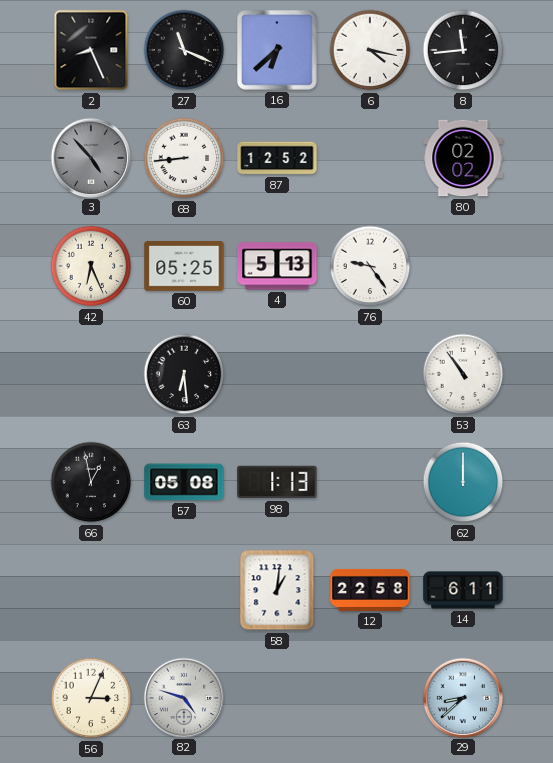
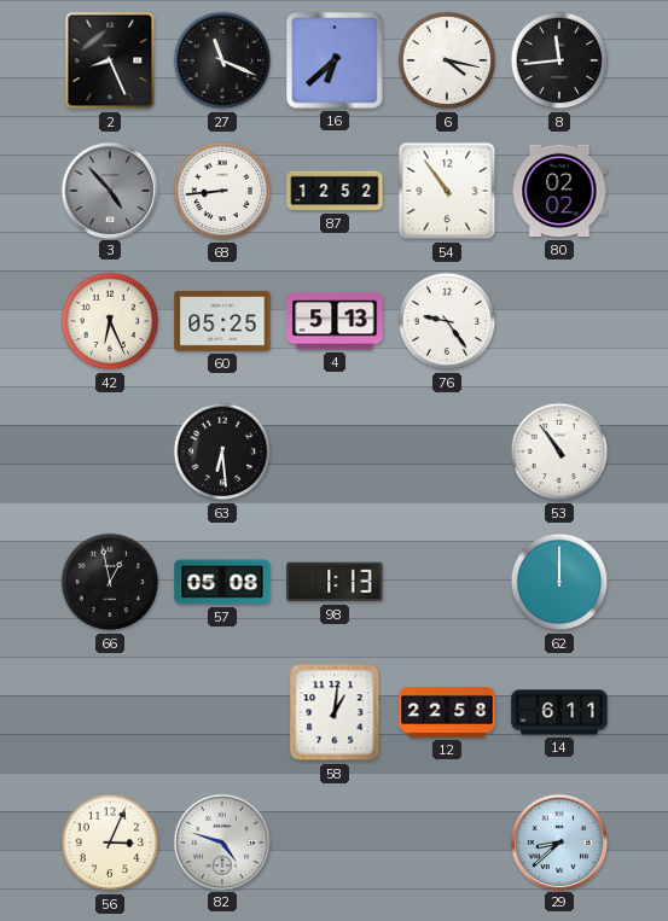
54: none -> 10:54 (447, 191)
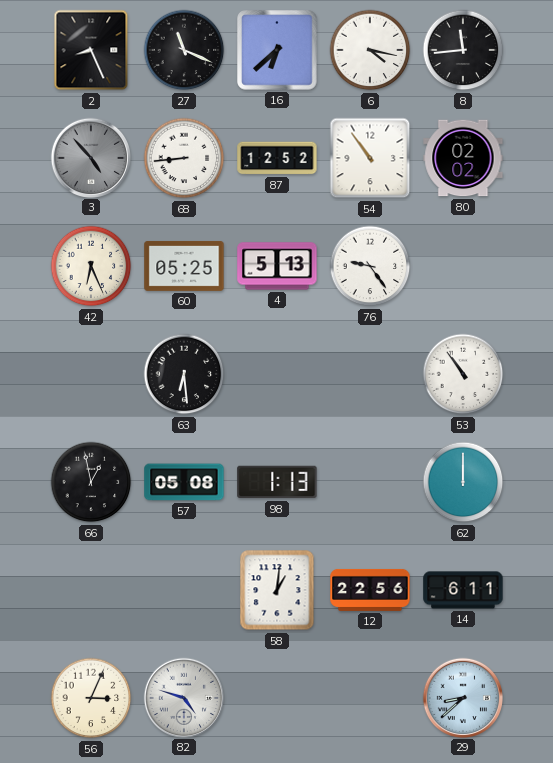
12: 22:58 -> 22:56 (370, 590)
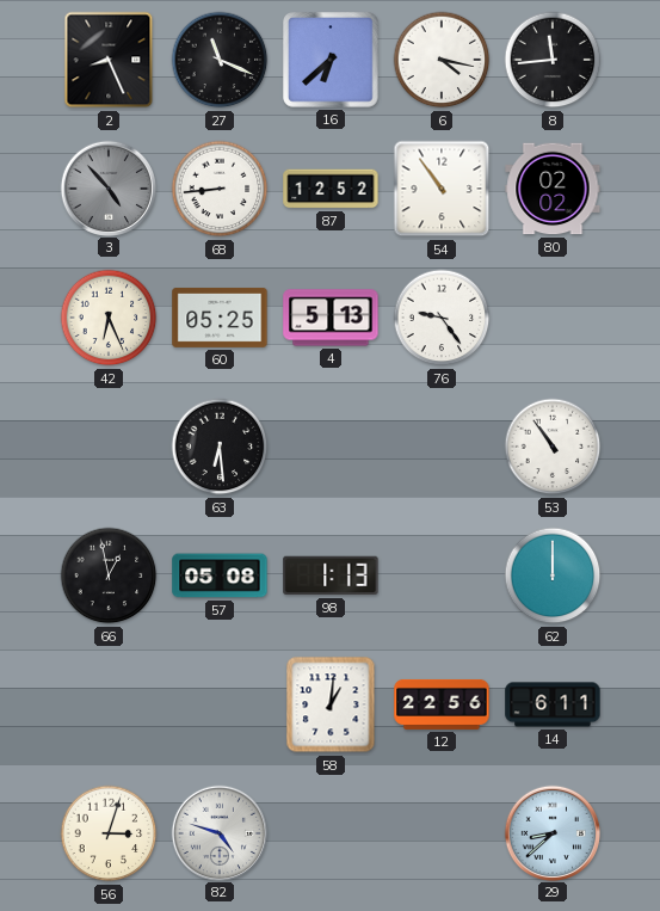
56: 3:04 -> 3:03 (109, 833)
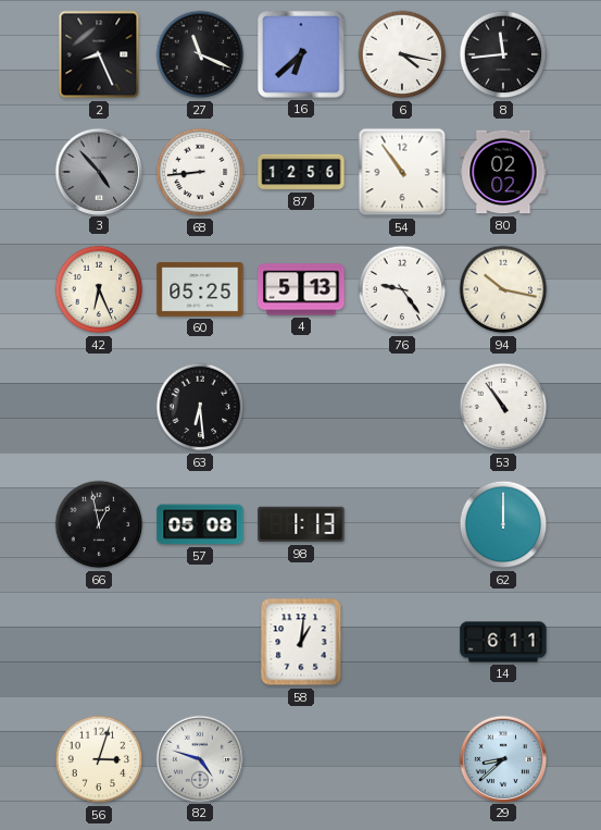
87: 12:52 -> 12:56 (301, 172)
94: none -> 10:17 (503, 289)
12: 22:56 -> none (442, 704)
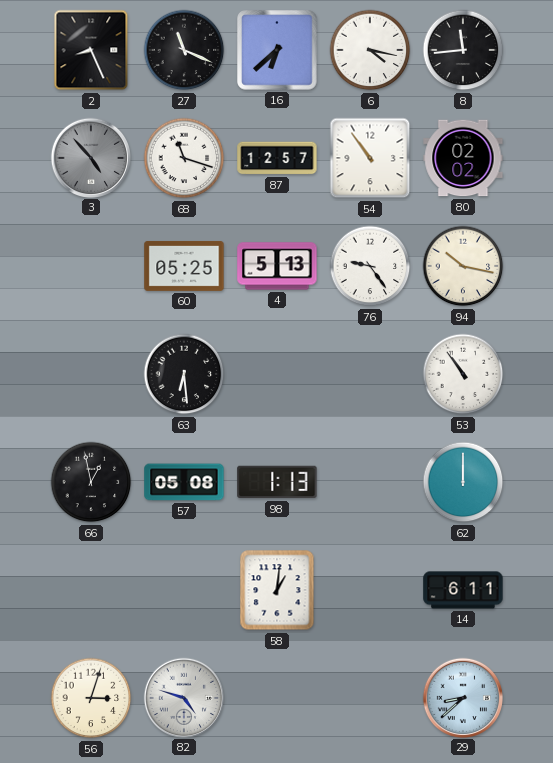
68: 8:44 -> 11:18 (184, 158)
87: 12:56 -> 12:57 (277, 158)
42: 6:26 -> none (99, 289)
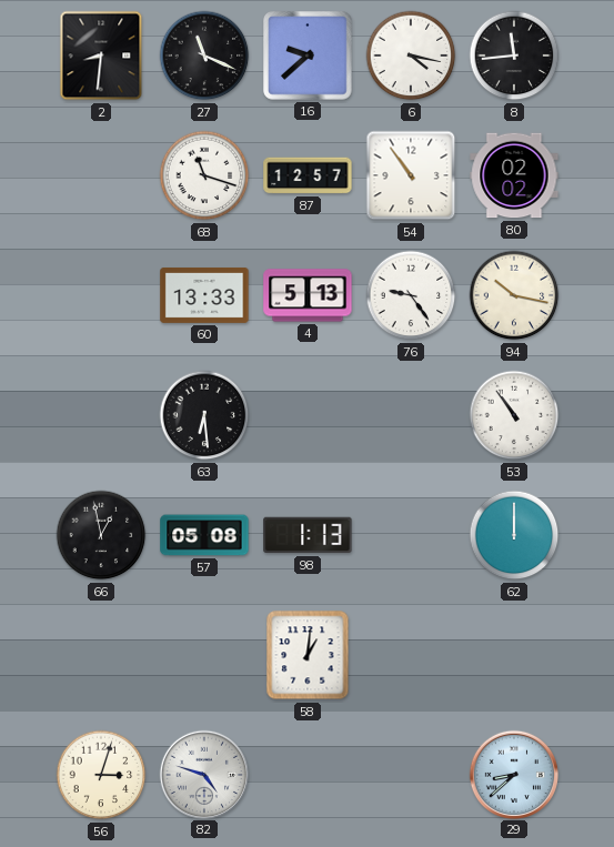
2: 8:26 -> 8:31 (101, 56)
16: 6:38 -> 9:38 (308, 56)
3: 4:53 -> none (90, 157)
60: 05:25 -> 13:33 (204, 295)
14: 6:11 -> none (463, 590)
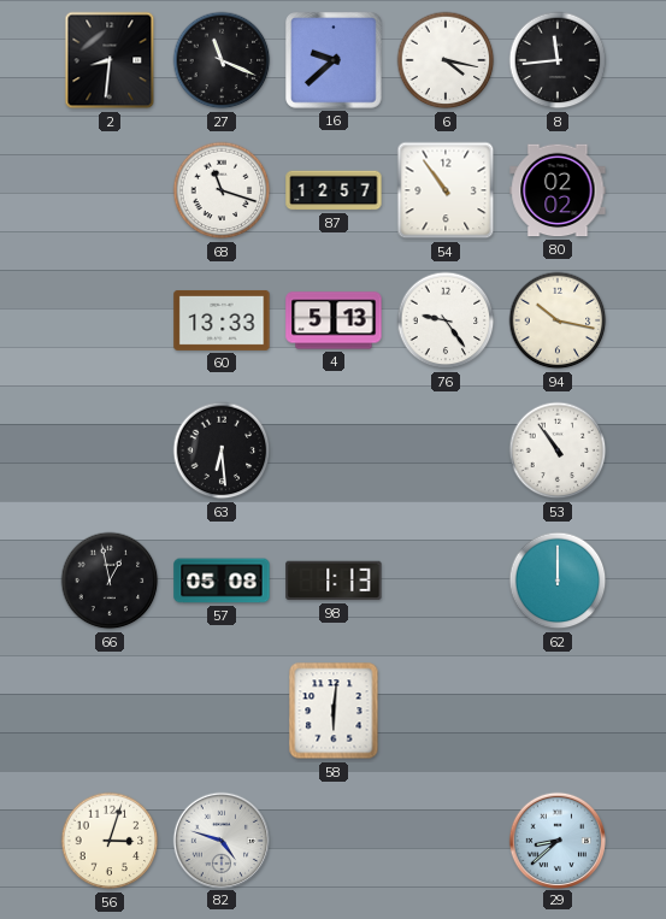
58: 1:01 -> 6:01 (334, 711)
